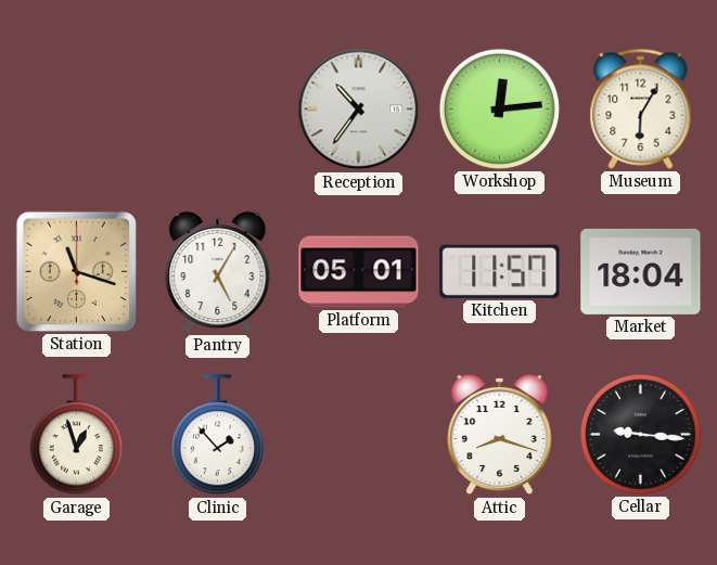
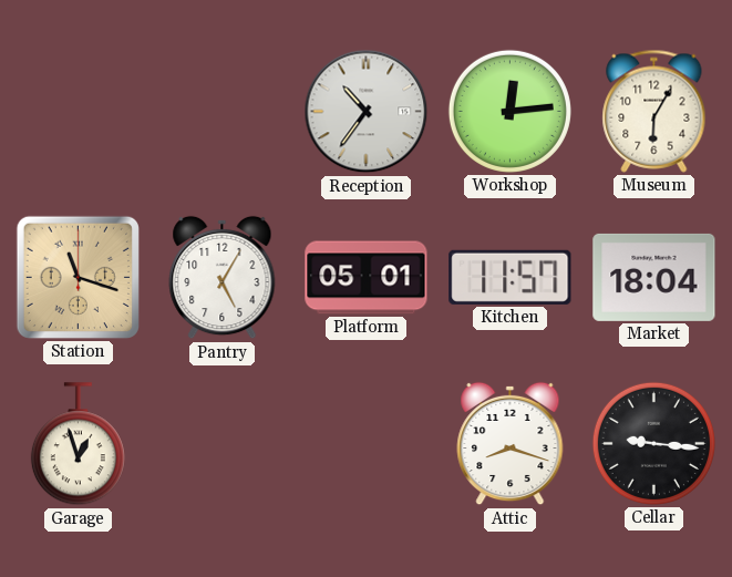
Clinic: 1:53 -> none (217, 435)
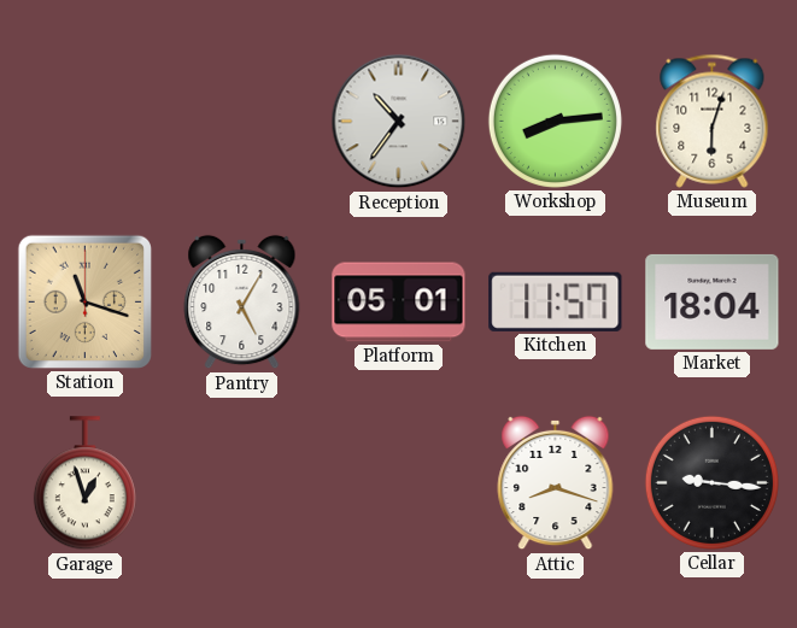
Workshop: 12:14 -> 8:14 (555, 121)
Museum: 6:05 -> 6:03 (713, 121)
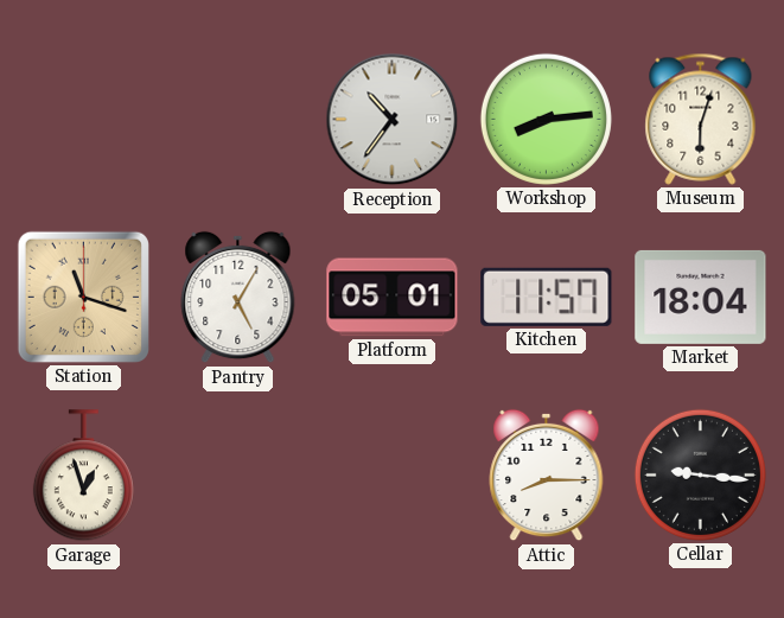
Attic: 8:18 -> 8:15 (547, 476)
